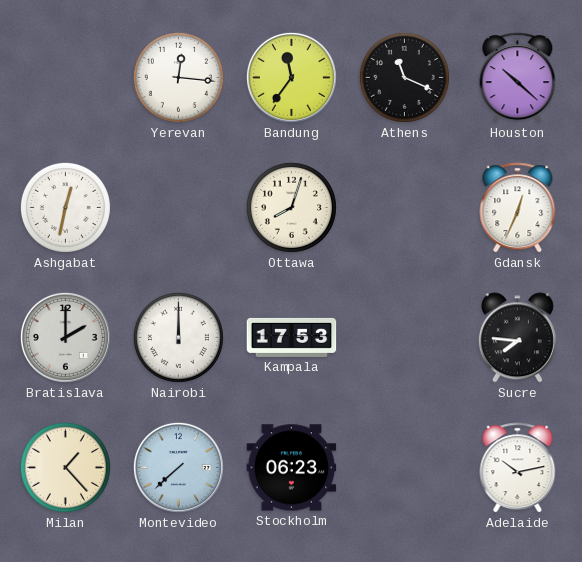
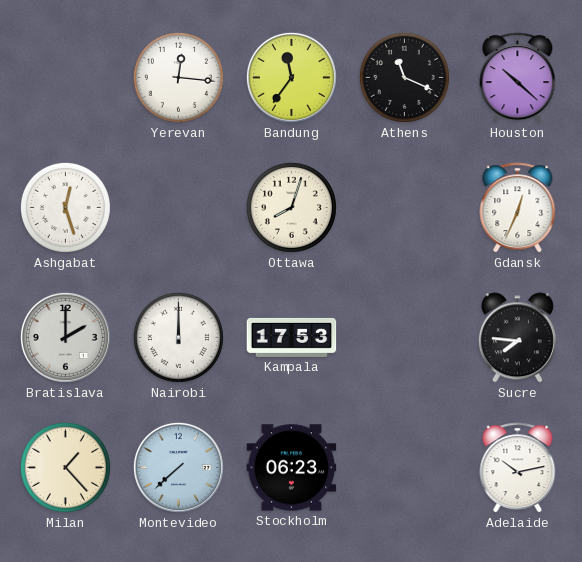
Ashgabat: 12:32 -> 12:27 (65, 207)
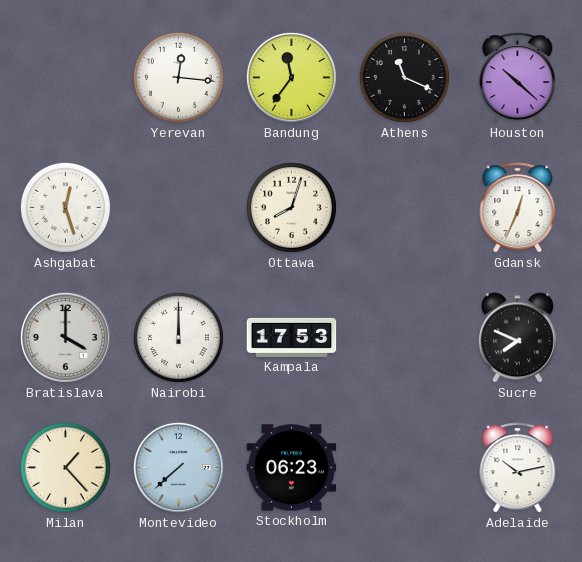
Bratislava: 2:00 -> 4:00 (65, 337)
Sucre: 7:46 -> 7:49 (517, 338)
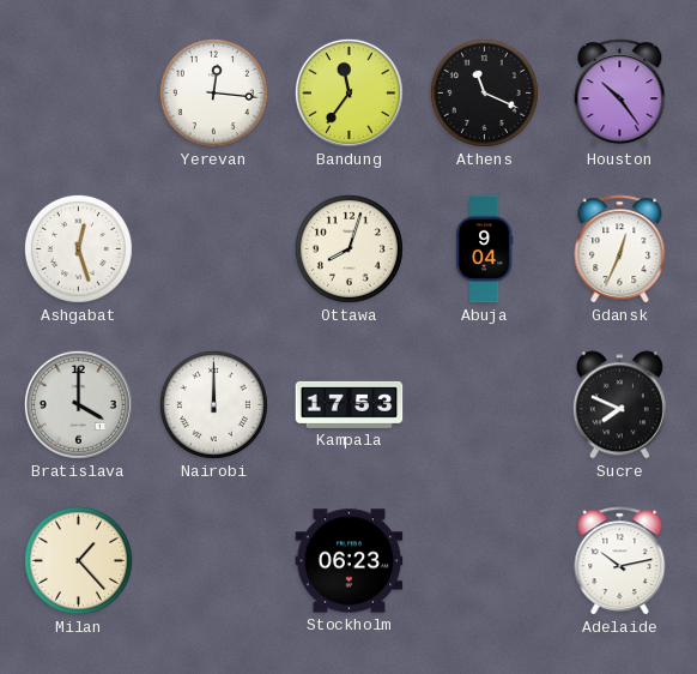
Houston: 10:22 -> 10:24 (620, 94)
Abuja: none -> 9:04 (484, 249)
Montevideo: 7:38 -> none (178, 467)
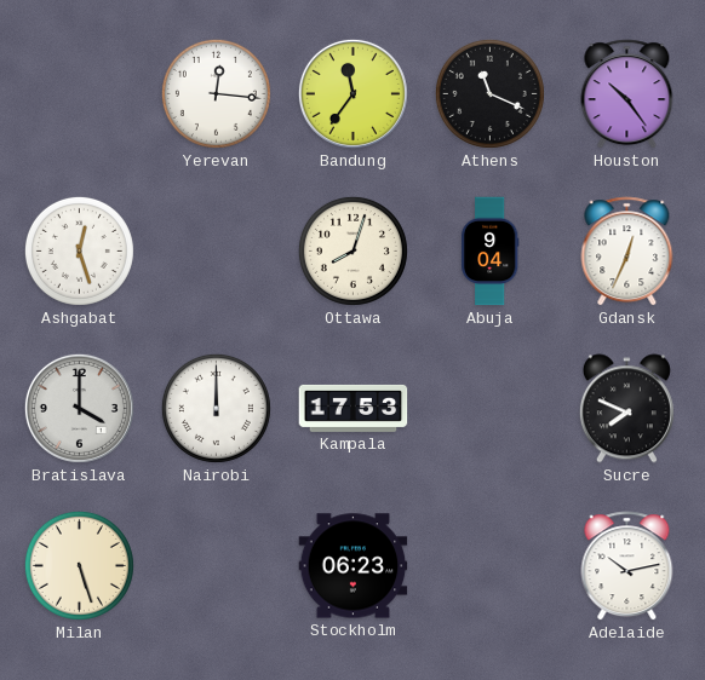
Milan: 1:23 -> 5:27 (79, 565)
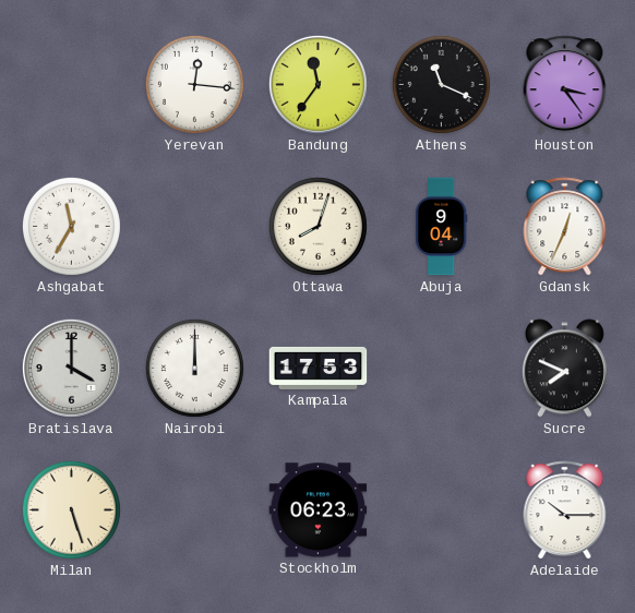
Houston: 10:24 -> 3:24 (565, 85)
Ashgabat: 12:27 -> 11:35 (71, 226)
Adelaide: 10:13 -> 10:15 (565, 510)
